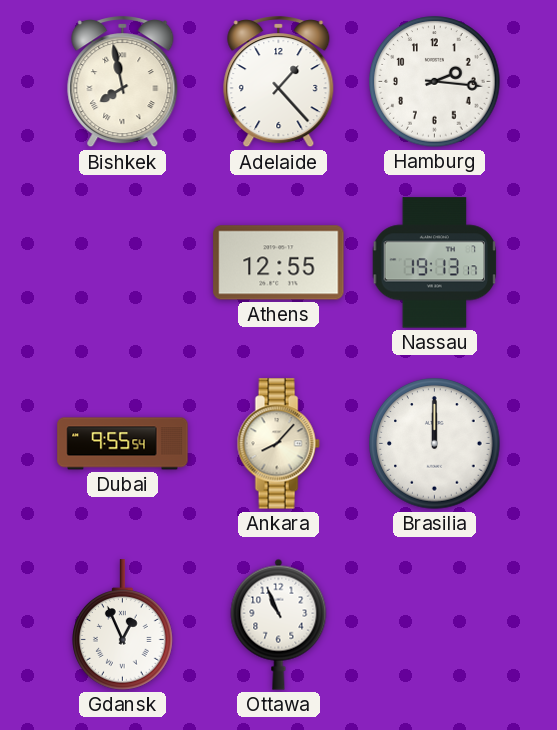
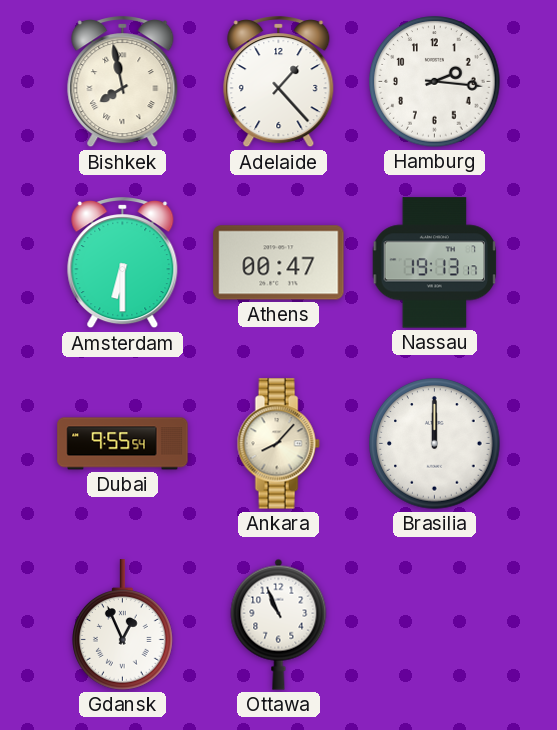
Amsterdam: none -> 6:30 (123, 263)
Athens: 12:55 -> 00:47 (279, 263)
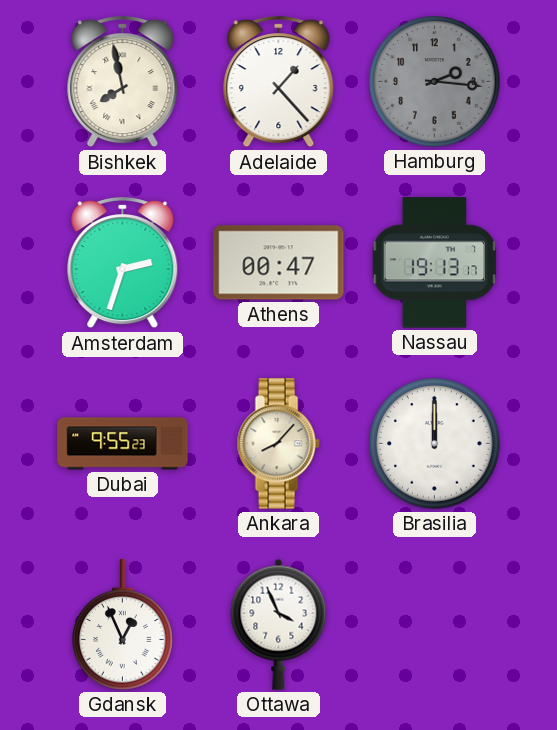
Hamburg dial: white -> grey (435, 82)
Amsterdam: 6:30 -> 2:33 (123, 263)
Dubai: 9:55:54 -> 9:55:23 (123, 444)
Ottawa: 10:56 -> 3:56 (279, 624)
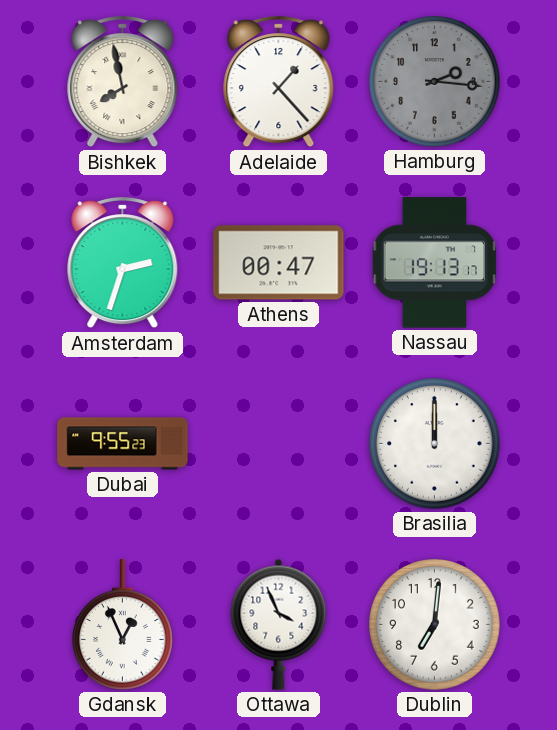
Ankara: 8:07 -> none (278, 444)
Dublin: none -> 7:01 (435, 625)
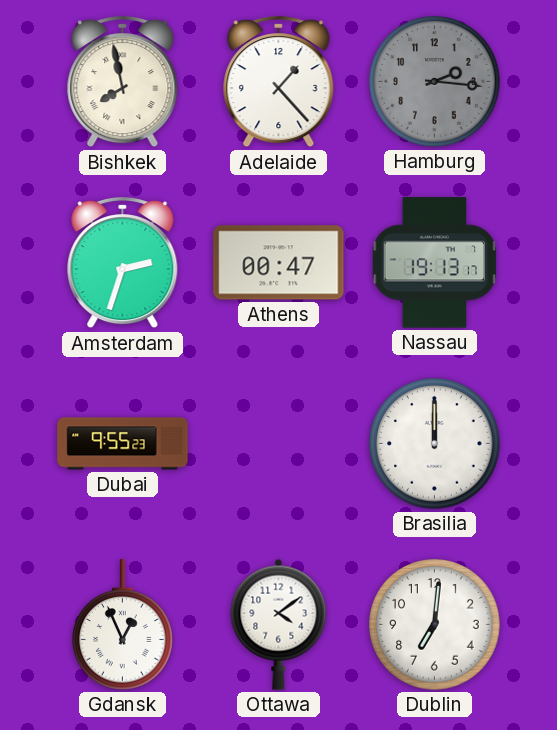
Ottawa: 3:56 -> 4:09 (279, 624)
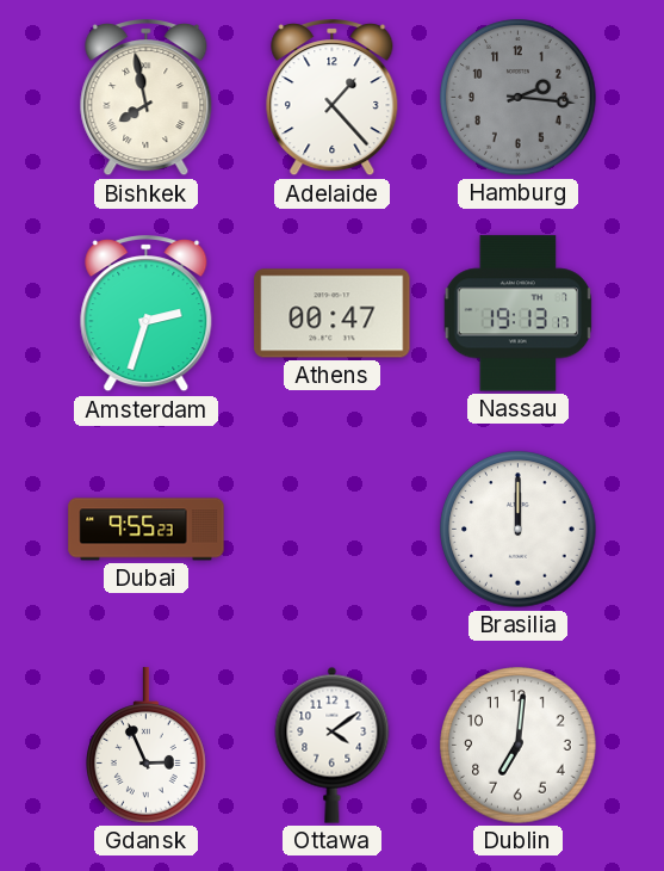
Gdansk: 12:56 -> 2:56 (147, 746)
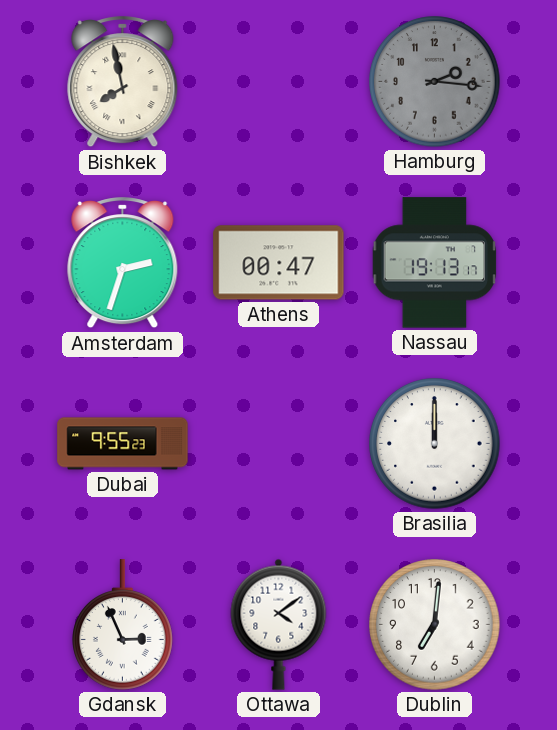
Adelaide: 1:23 -> none (333, 98)
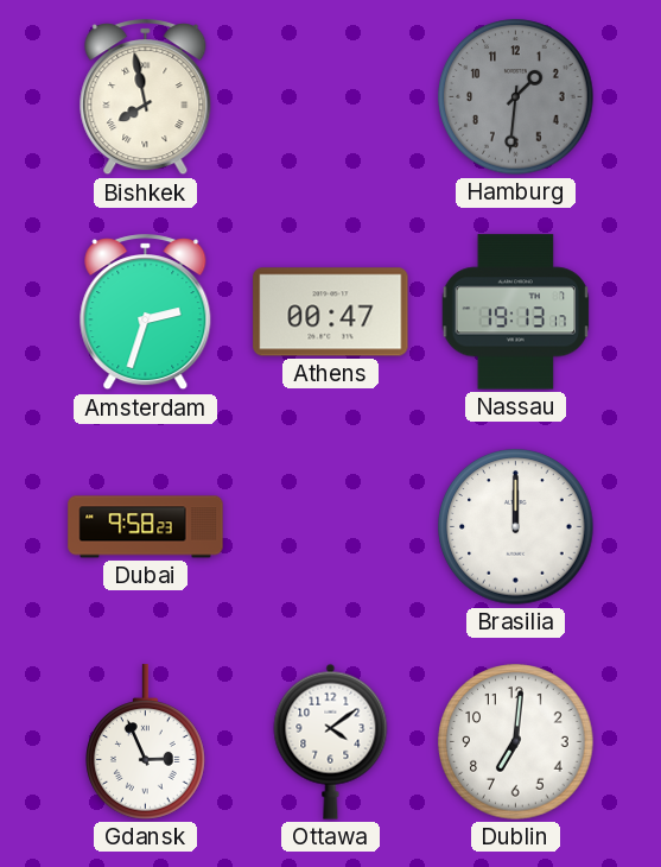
Hamburg: 2:16 -> 1:31 (516, 97)
Dubai: 9:55 -> 9:58 (146, 527)
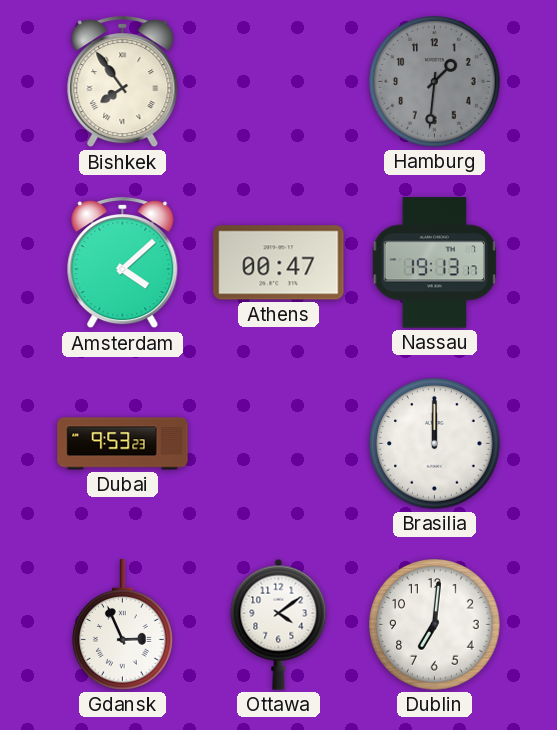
Bishkek: 7:58 -> 7:54 (123, 82)
Amsterdam: 2:33 -> 4:08 (123, 263)
Dubai: 9:58 -> 9:53 (123, 444)
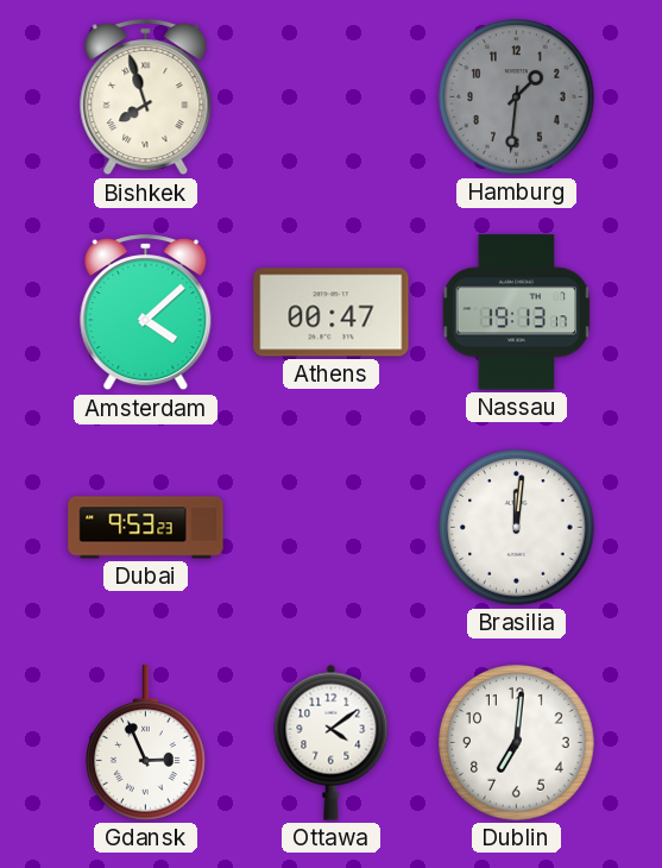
Bishkek: 7:54 -> 7:57 (146, 98)
Brasilia: 12:00 -> 12:01 (517, 528)
